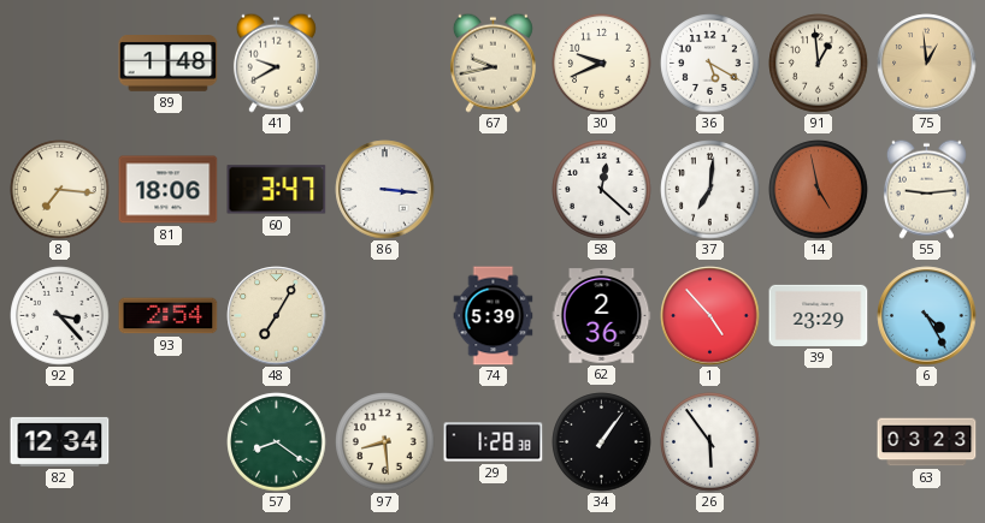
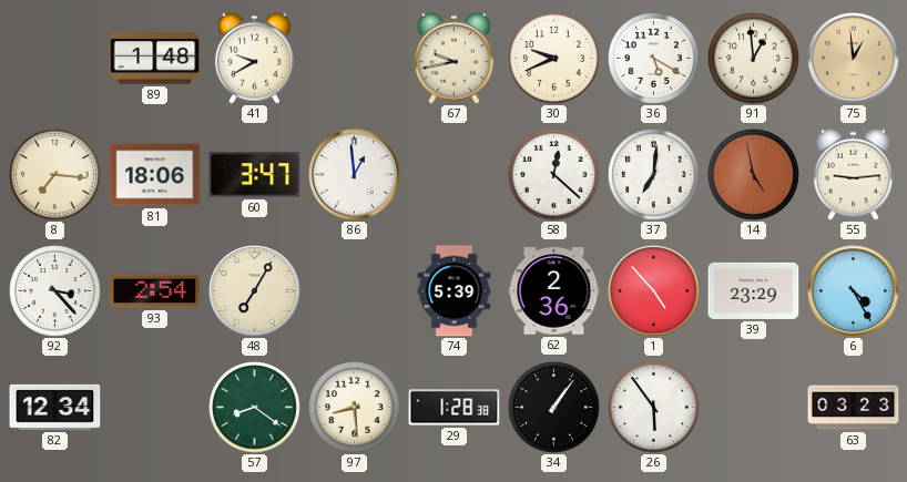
86: 3:16 -> 12:59 (355, 175)
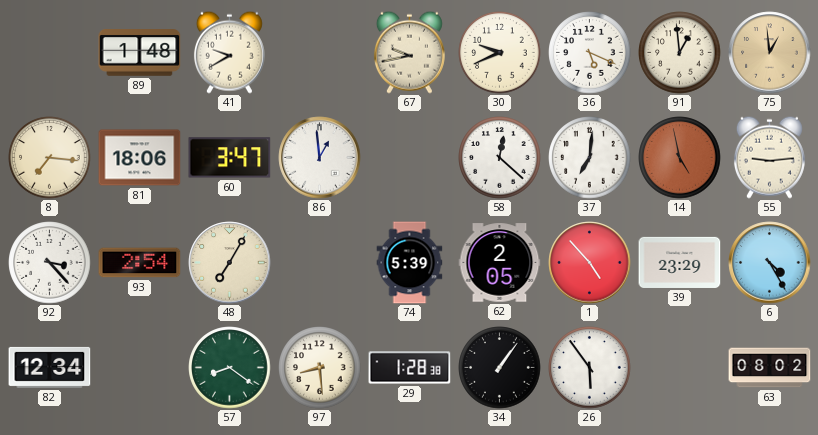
36: 5:20 -> 5:19 (590, 53)
62: 2:36 -> 2:05 (500, 263)
63: 03:23 -> 08:02 (770, 368)
